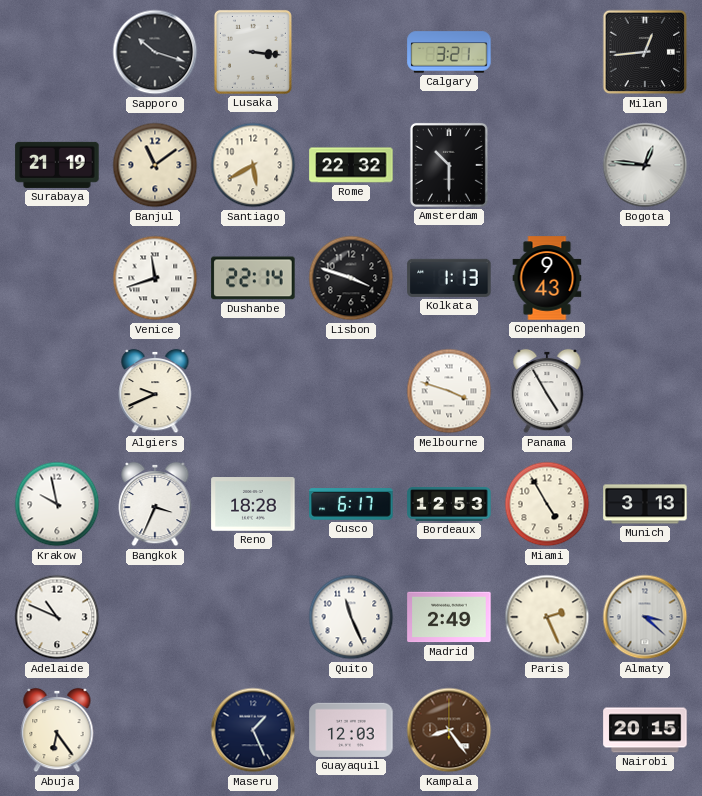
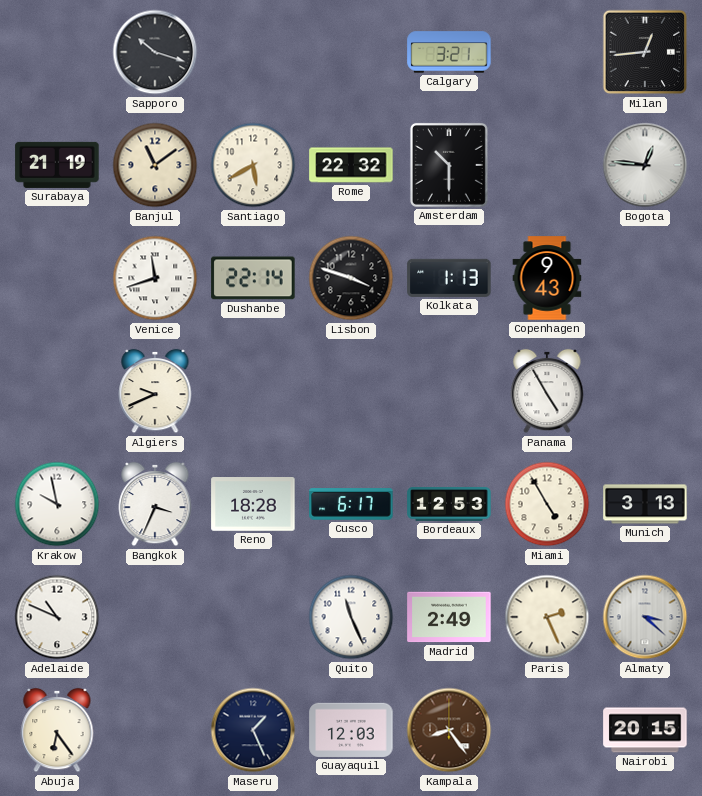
Lusaka: 3:16 -> none (253, 52)
Melbourne: 3:48 -> none (449, 391)
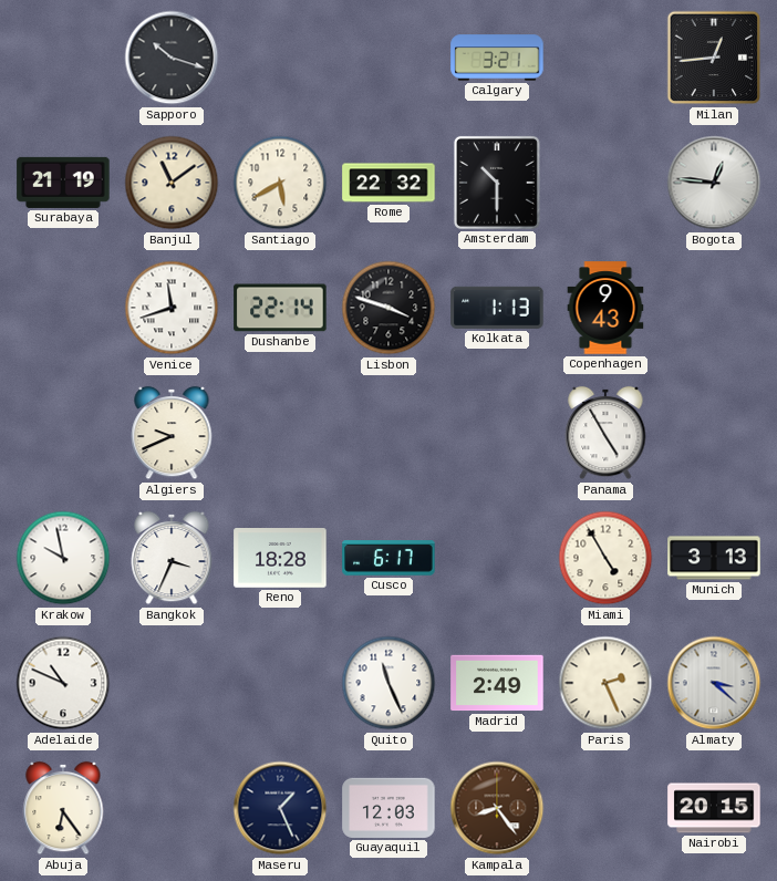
Bordeaux: 12:53 -> none (449, 504)
